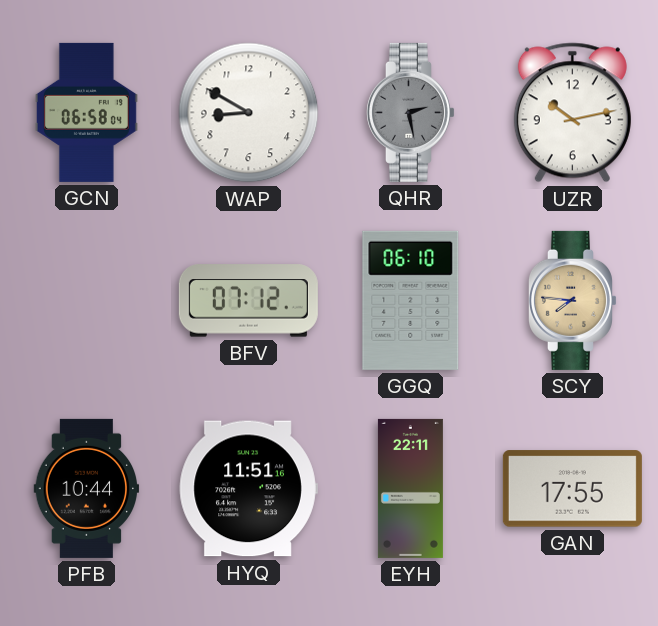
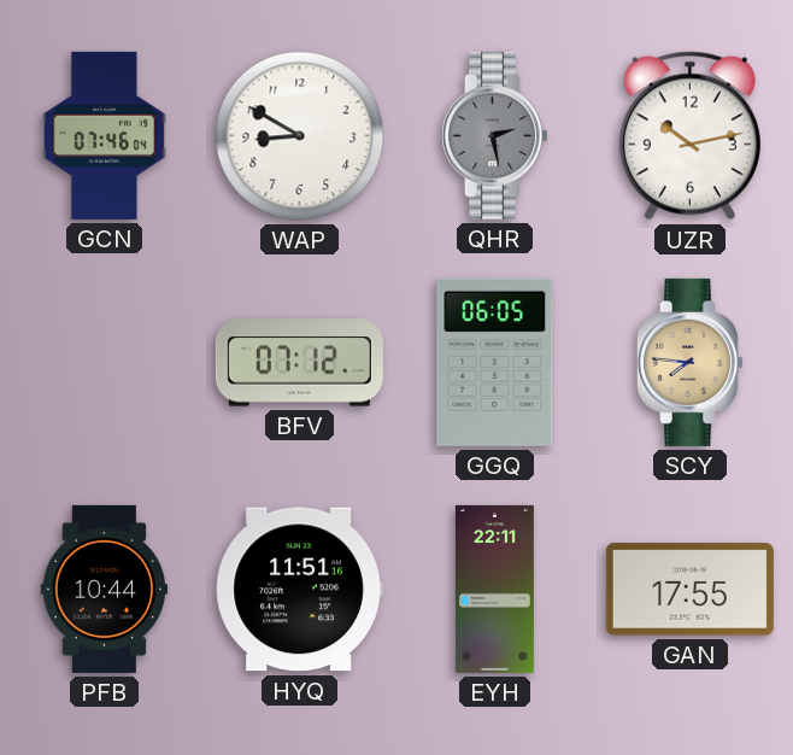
GCN: 06:58 -> 07:46 (104, 135)
GGQ: 06:10 -> 06:05 (495, 362)
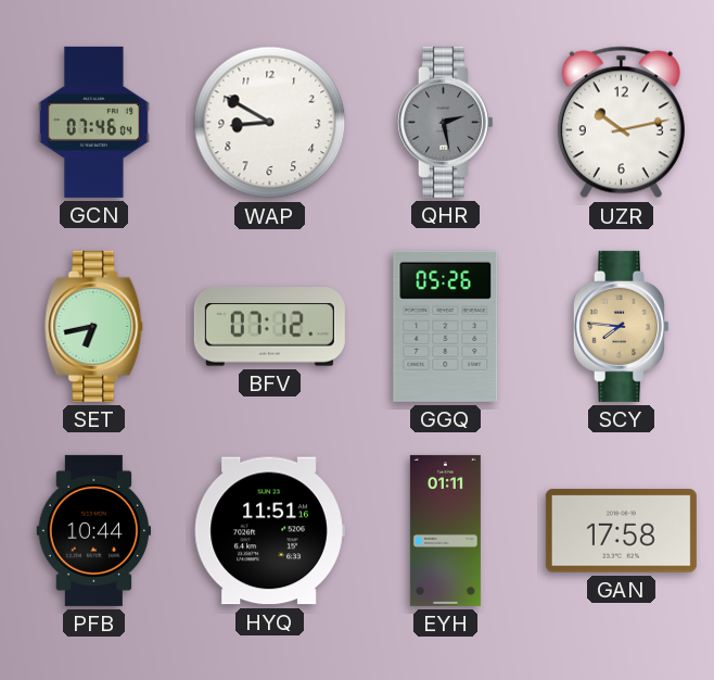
SET: none -> 6:43 (94, 326)
GGQ: 06:05 -> 05:26 (446, 326)
EYH: 22:11 -> 01:11 (445, 530)
GAN: 17:55 -> 17:58 (621, 531)
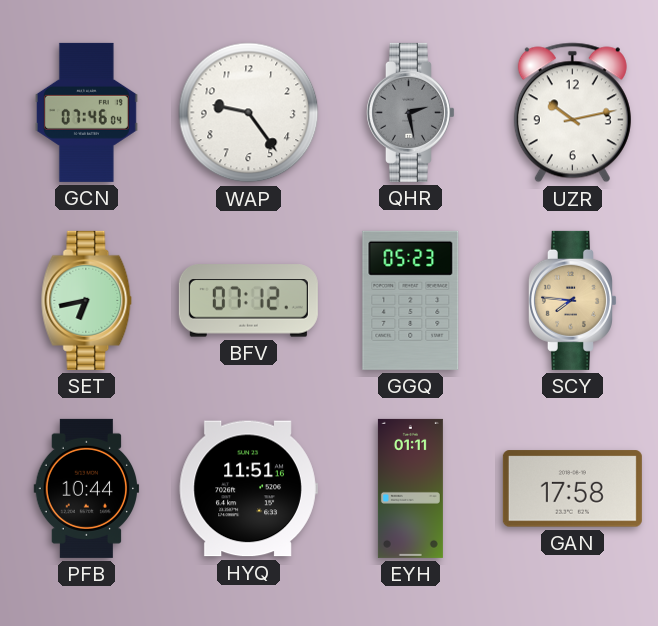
WAP: 8:50 -> 9:24 (249, 113)
GGQ: 05:26 -> 05:23 (411, 300)
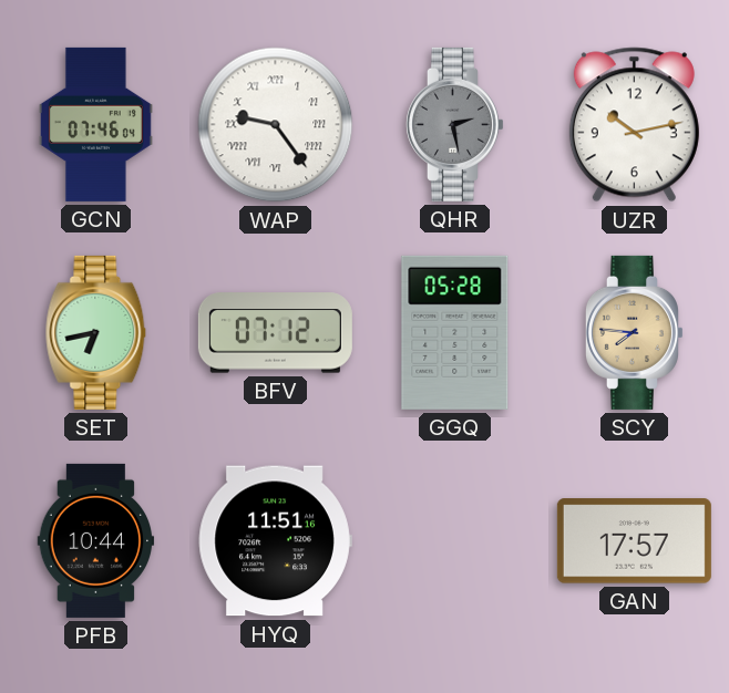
WAP numerals: Arabic -> Roman (276, 125)
GGQ: 05:23 -> 05:28 (455, 332)
EYH: 01:11 -> none (410, 488)
GAN: 17:58 -> 17:57 (634, 541)
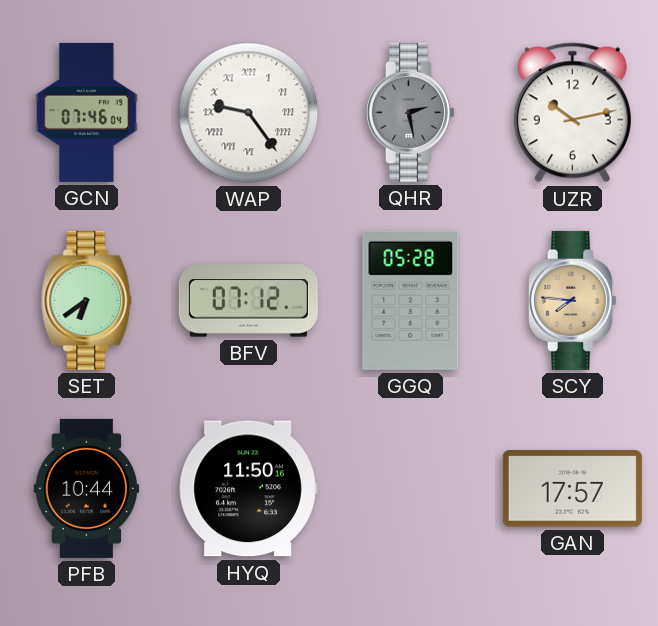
SET: 6:43 -> 6:39 (87, 300)
HYQ: 11:51 -> 11:50 (248, 489)
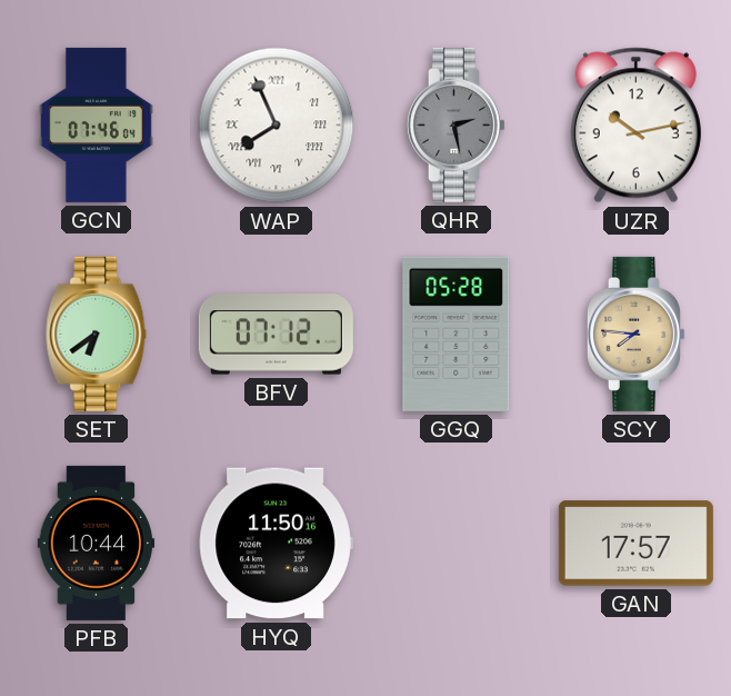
WAP: 9:24 -> 7:56 (277, 126)
